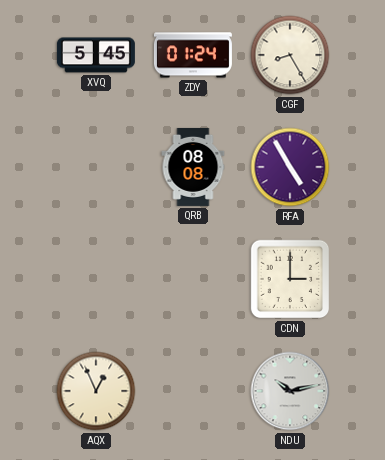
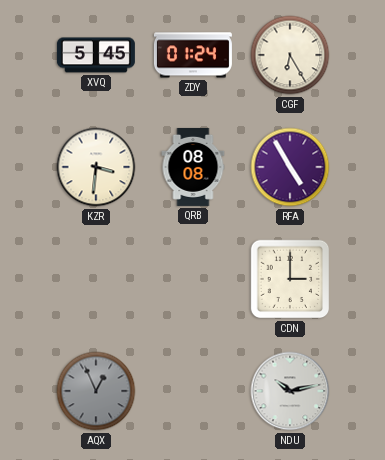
CGF: 8:25 -> 6:25 (290, 55)
KZR: none -> 3:31 (96, 167)
AQX dial: cream -> grey (96, 391)
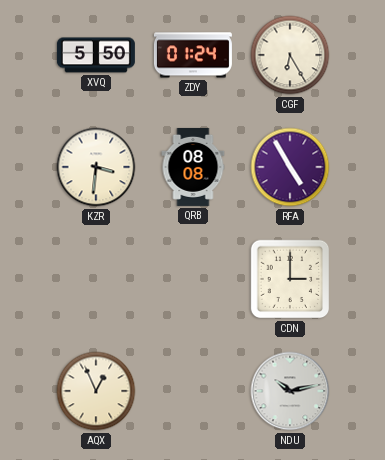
XVQ: 5:45 -> 5:50 (96, 55)
AQX dial: grey -> cream (96, 391)
